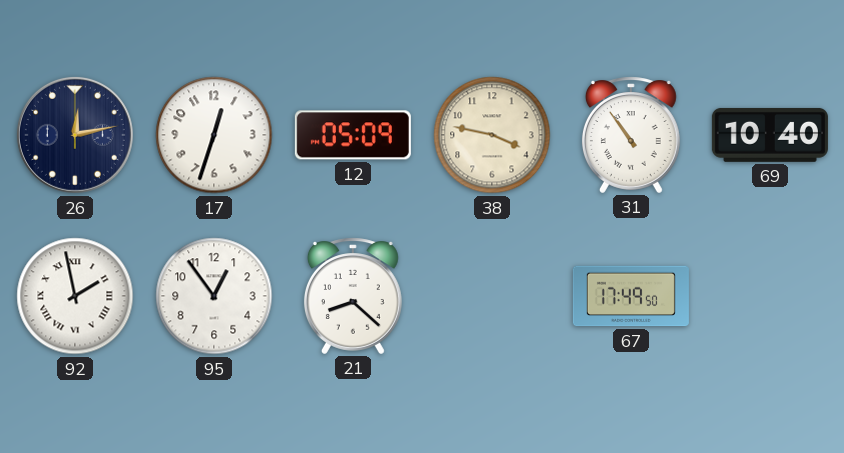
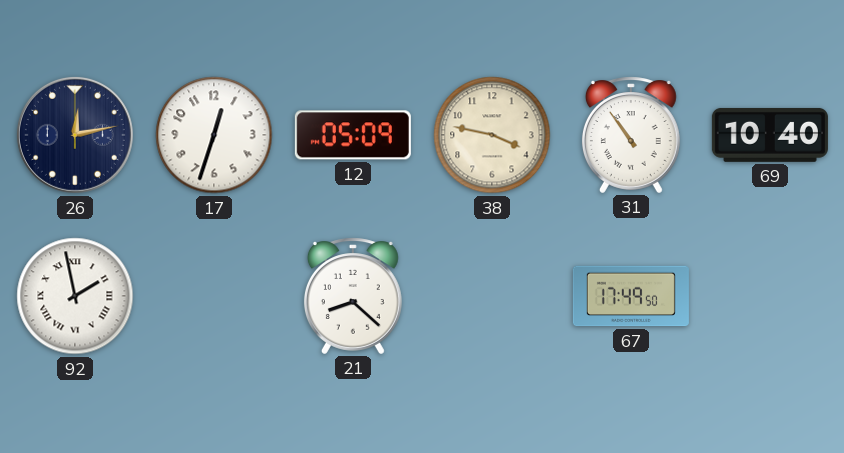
95: 12:54 -> none (214, 296)
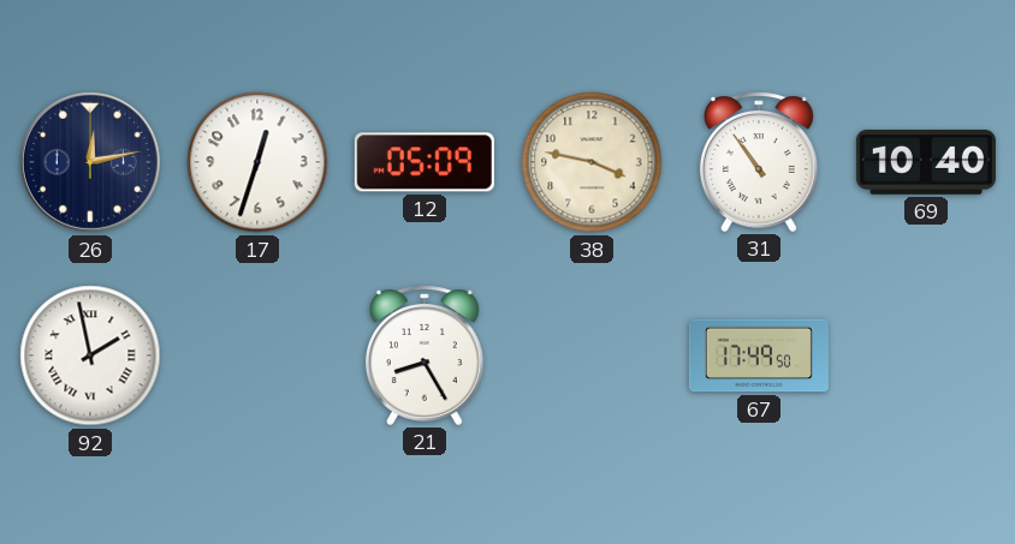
21: 8:22 -> 8:25 (425, 355)
